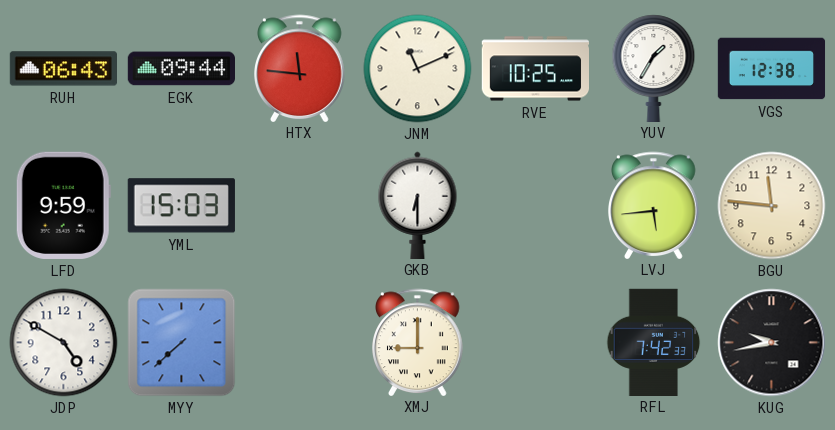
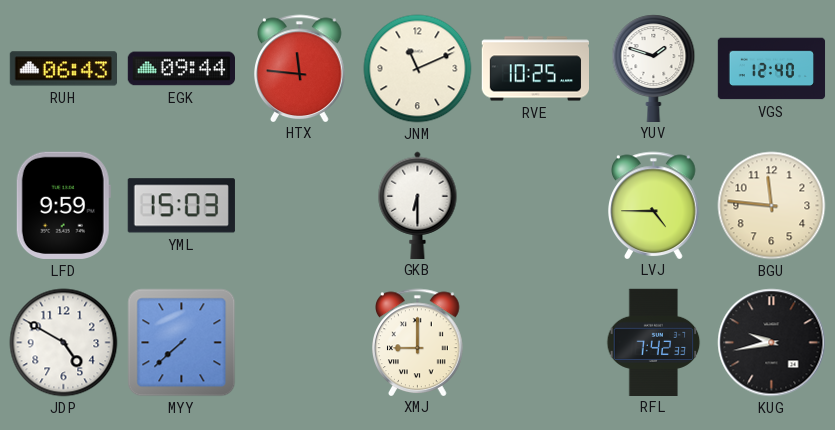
YUV: 1:35 -> 1:48 (654, 68)
VGS: 12:38 -> 12:40 (772, 69)
LVJ: 5:44 -> 4:45 (654, 205)
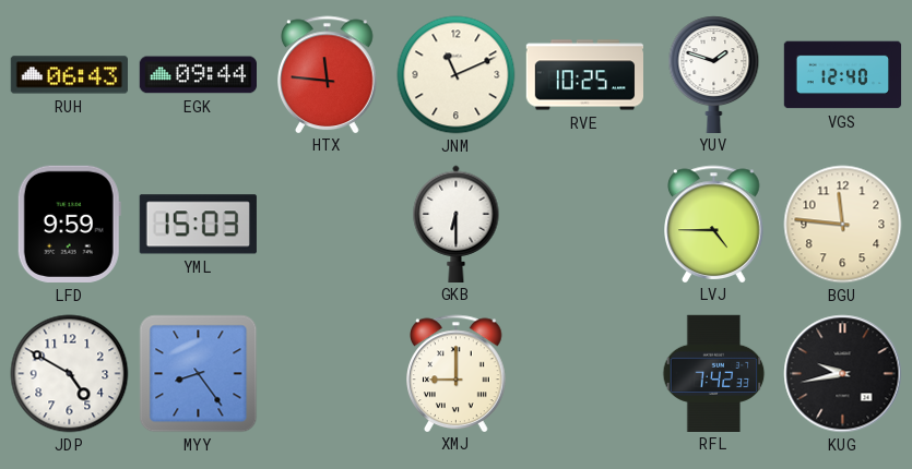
MYY: 7:38 -> 8:24 (199, 374)
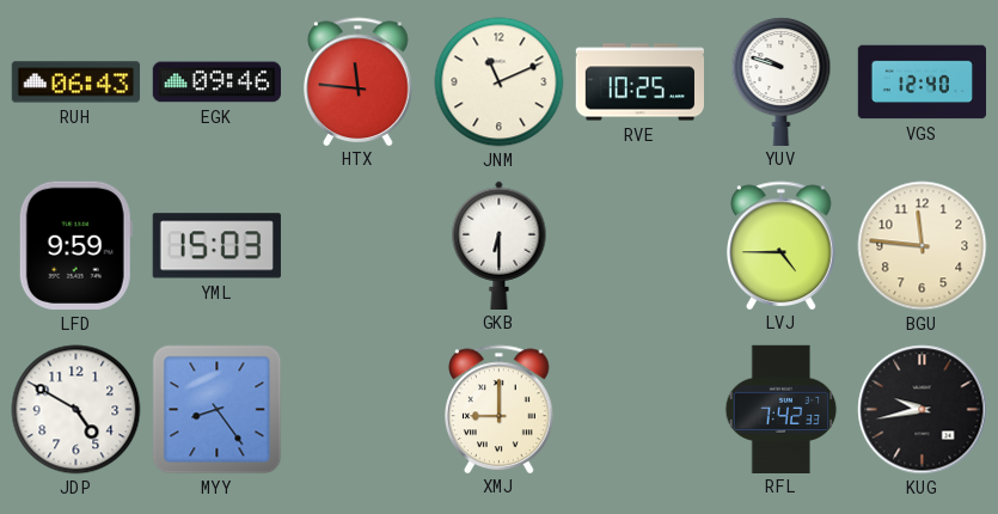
EGK: 09:44 -> 09:46 (216, 82)
YUV: 1:48 -> 9:48 (782, 81)
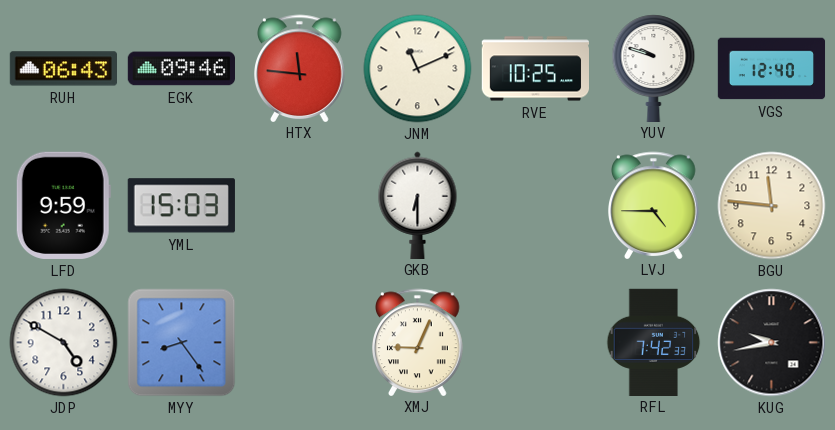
XMJ: 9:00 -> 9:04 (418, 342)
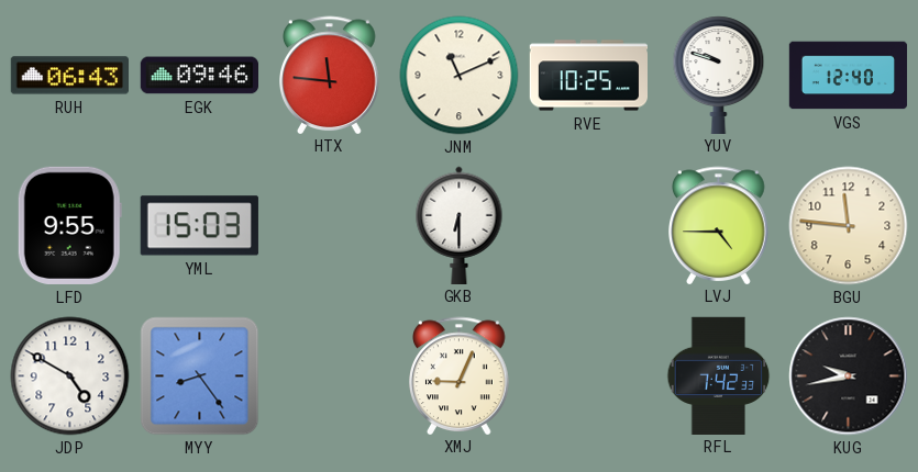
LFD: 9:59 -> 9:55 (69, 225)
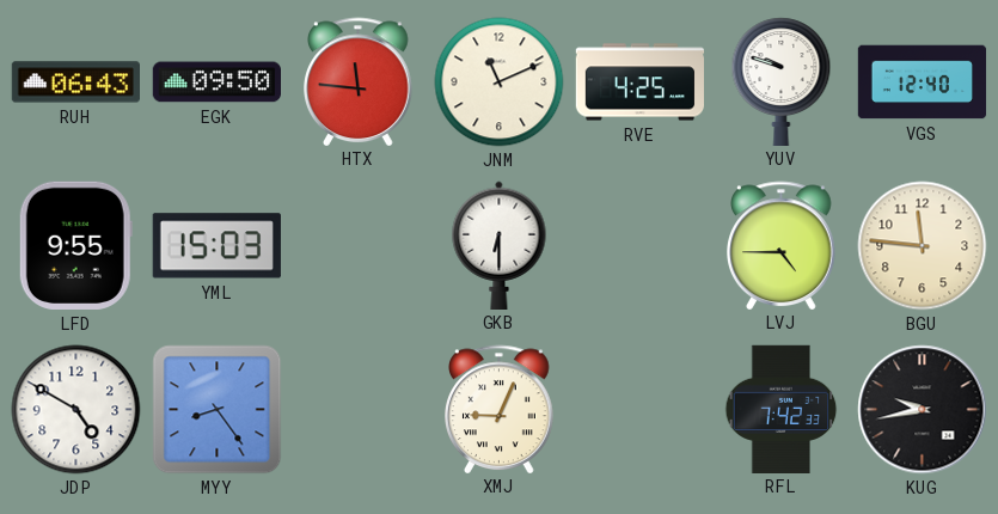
EGK: 09:46 -> 09:50 (216, 82)
RVE: 10:25 -> 4:25 (641, 82)
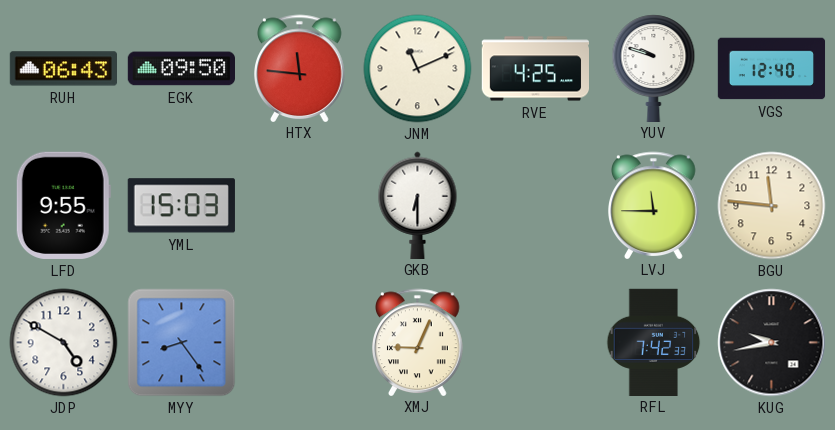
LVJ: 4:45 -> 11:45 (654, 205)
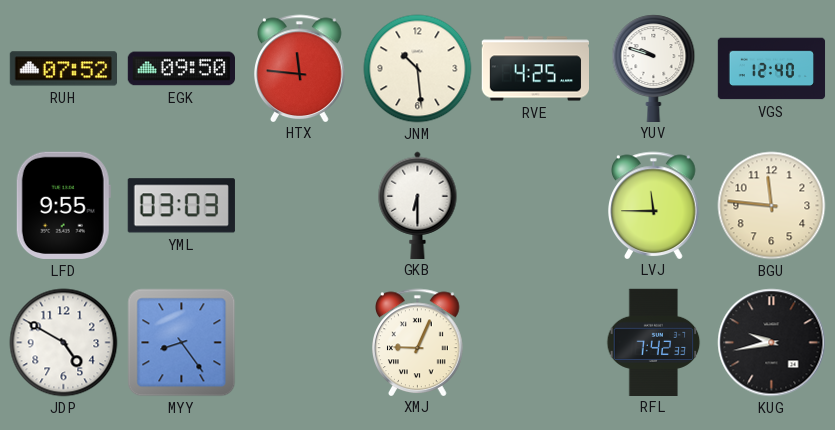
RUH: 06:43 -> 07:52 (63, 69)
JNM: 11:11 -> 10:29 (418, 69)
YML: 15:03 -> 03:03 (181, 206)
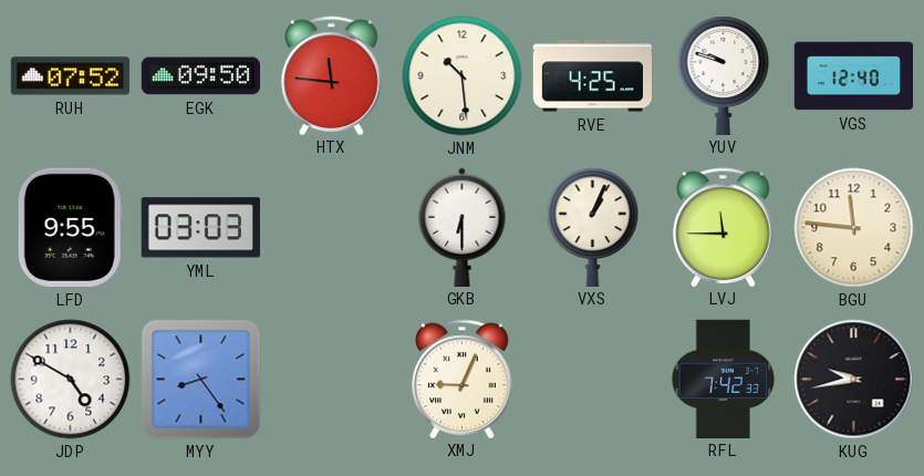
VXS: none -> 1:04 (593, 227)
